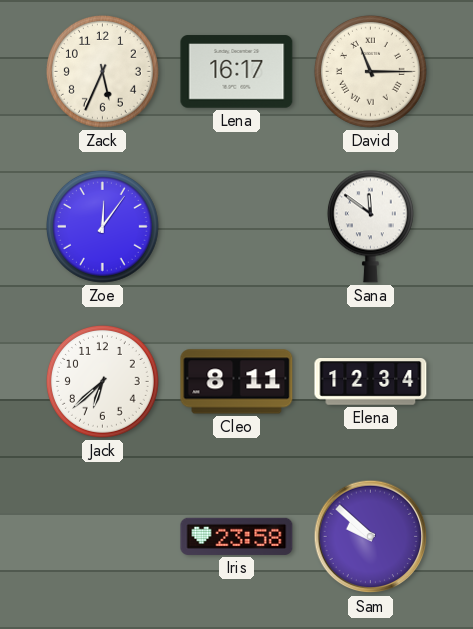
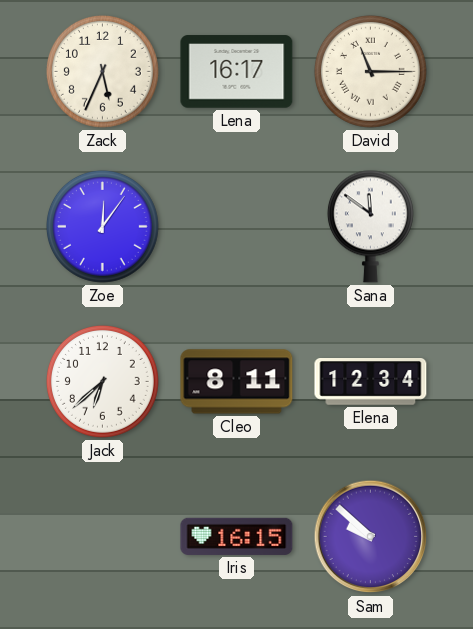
Iris: 23:58 -> 16:15 (237, 536)
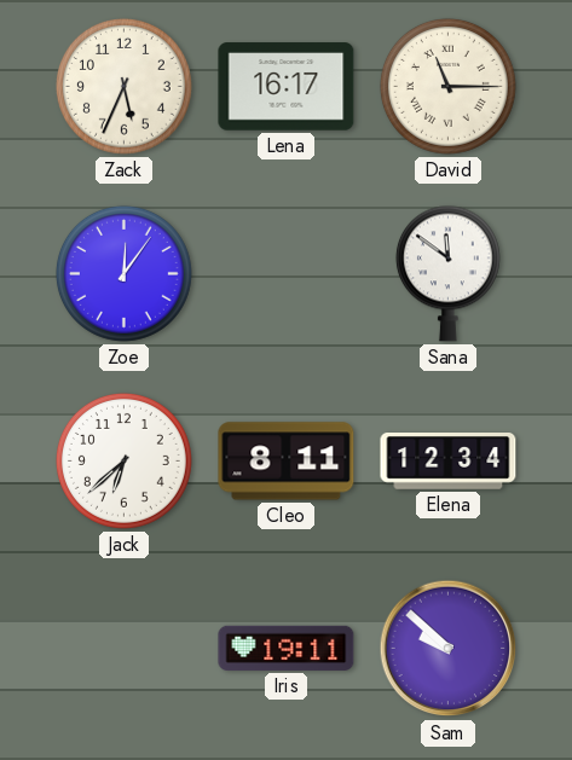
Iris: 16:15 -> 19:11 (287, 648)
